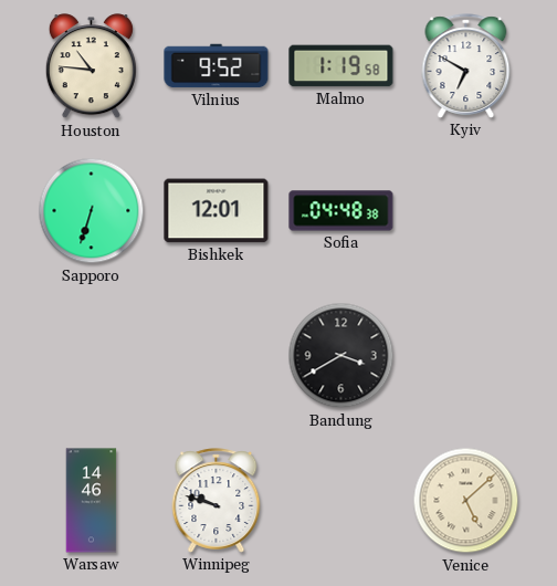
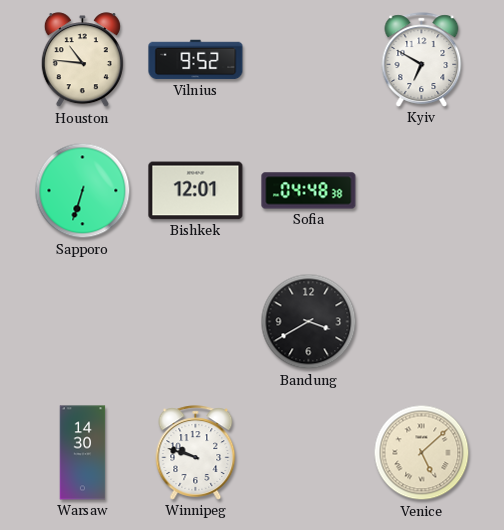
Malmo: 1:19 -> none (341, 66)
Warsaw: 14:46 -> 14:30 (83, 453)
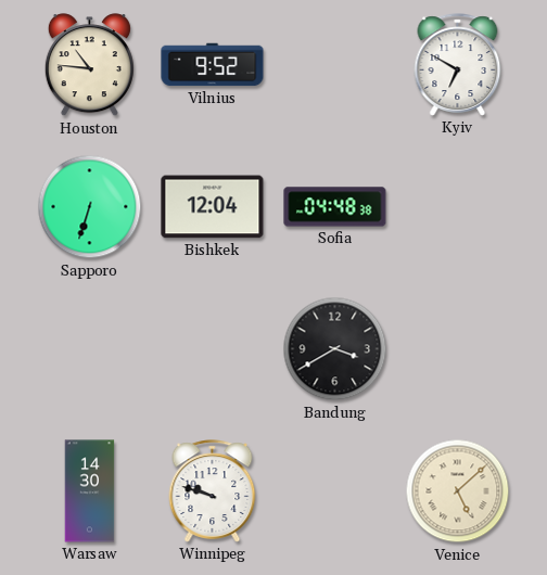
Bishkek: 12:01 -> 12:04 (213, 207)
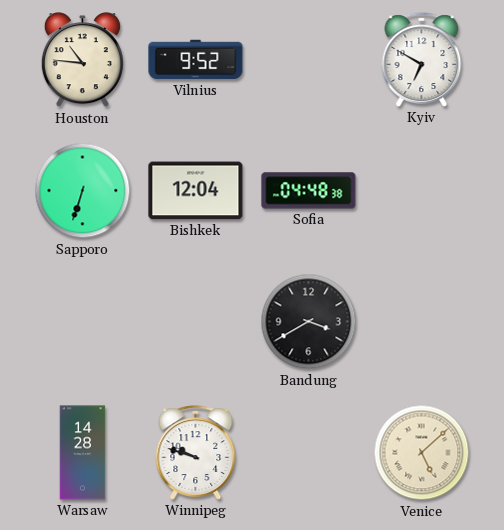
Warsaw: 14:30 -> 14:28 (83, 453)
